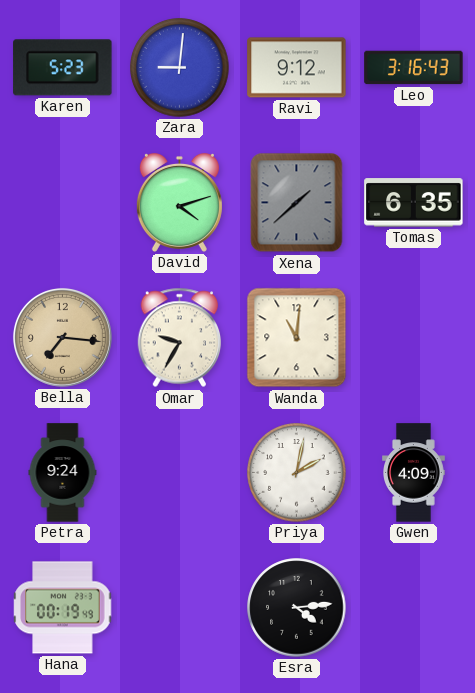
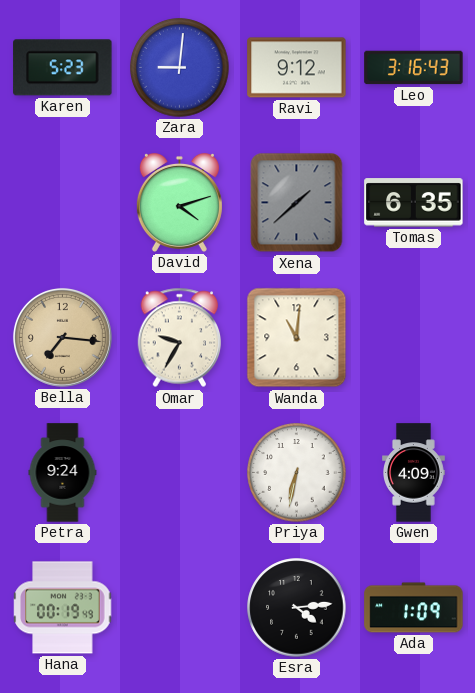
Priya: 2:02 -> 6:32 (297, 473)
Ada: none -> 1:09 (414, 608)
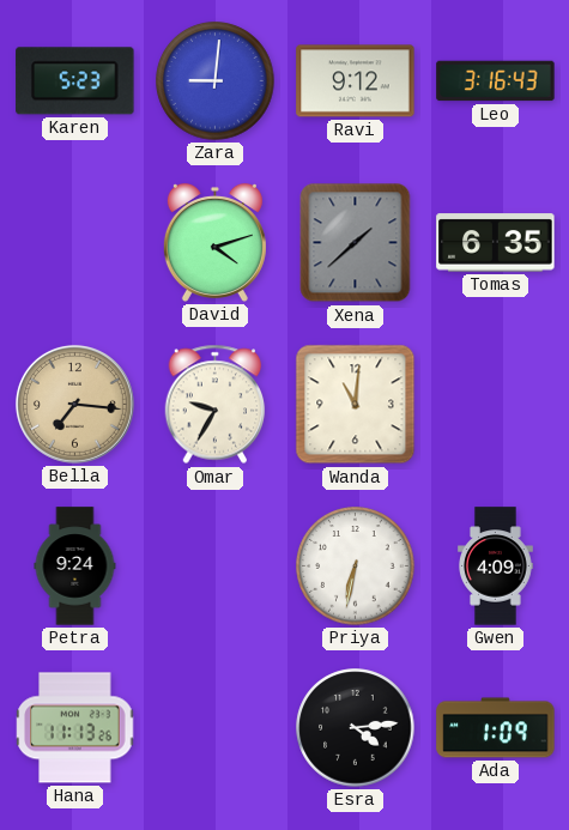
Hana: 00:19 -> 11:13 (75, 728)
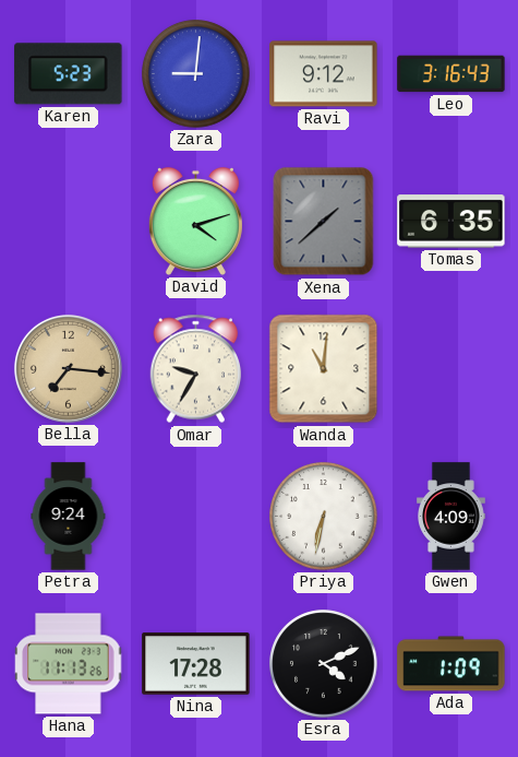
Nina: none -> 17:28 (196, 664)
Esra: 4:14 -> 4:11 (324, 664)
